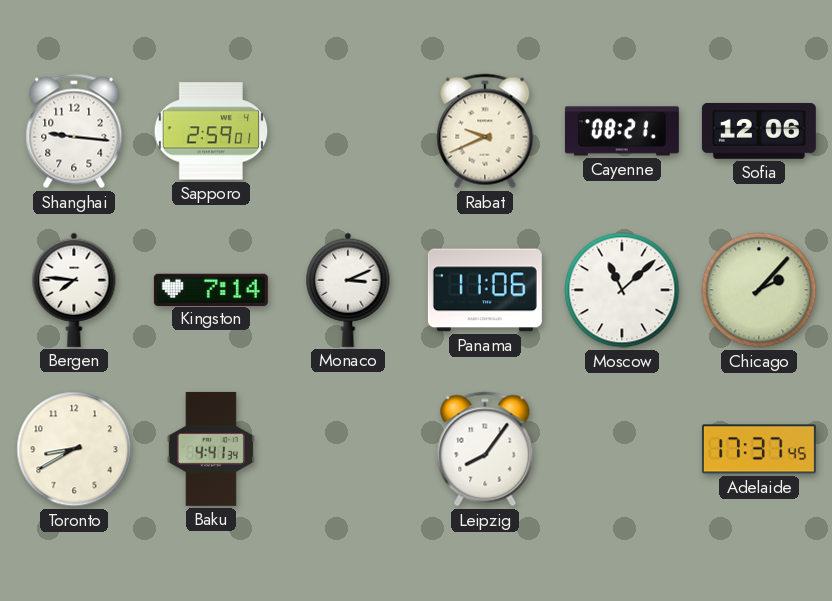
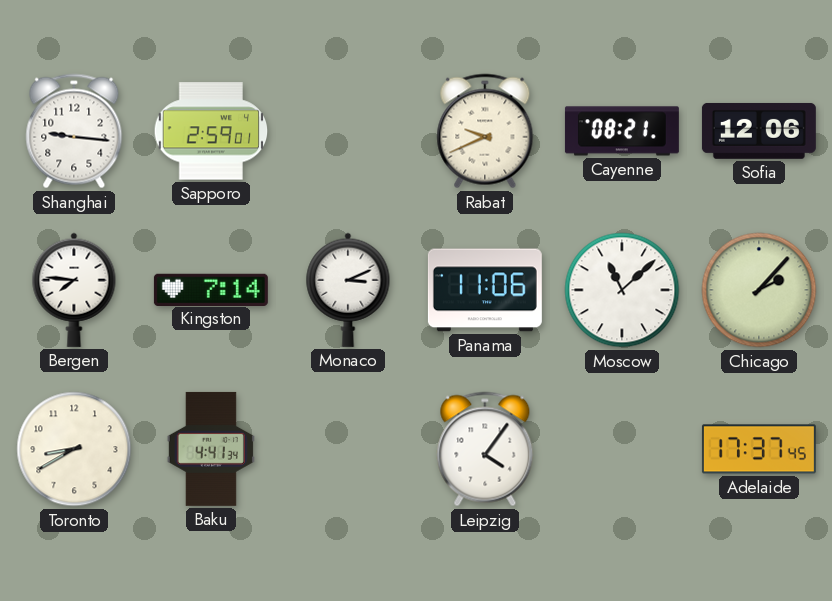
Leipzig: 8:06 -> 4:06 (485, 449)
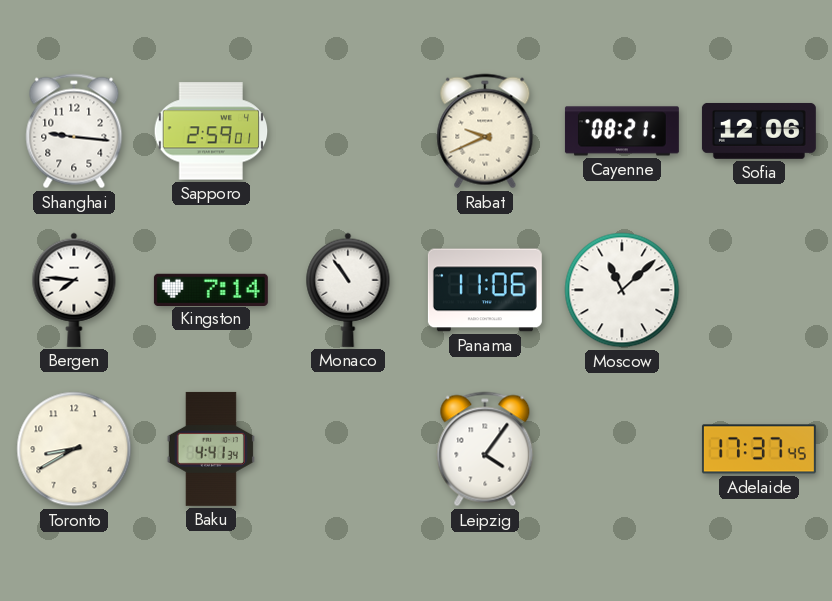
Monaco: 3:11 -> 10:54 (348, 290)
Chicago: 2:07 -> none (759, 290)
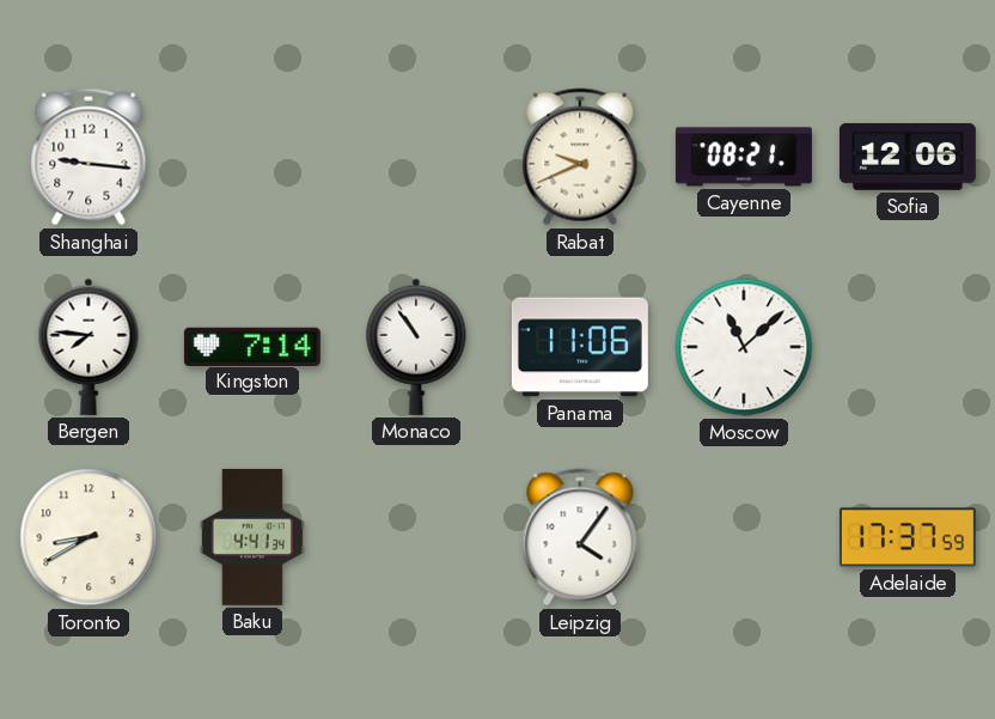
Sapporo: 2:59 -> none (211, 131)
Adelaide: 17:37:45 -> 17:37:59 (908, 537)
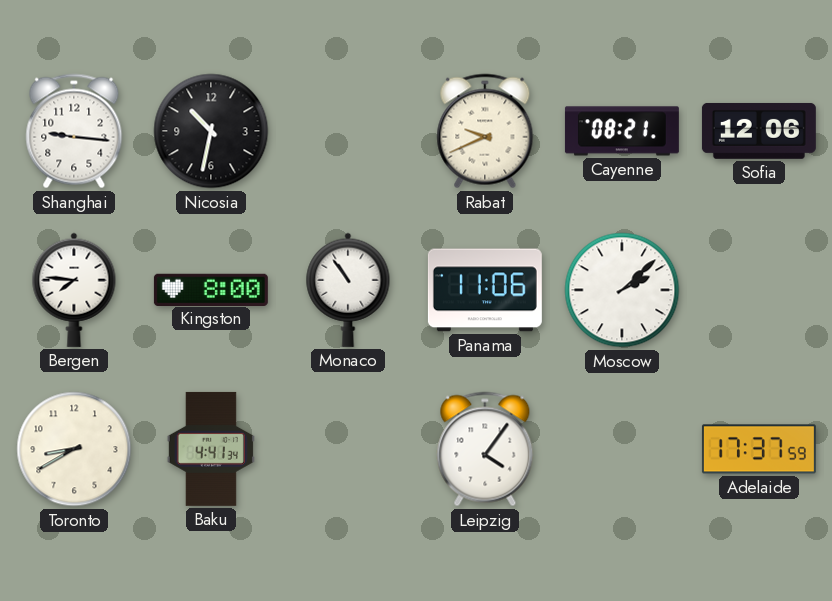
Nicosia: none -> 10:32 (211, 131)
Kingston: 7:14 -> 8:00 (211, 289)
Moscow: 11:08 -> 2:08 (622, 290)
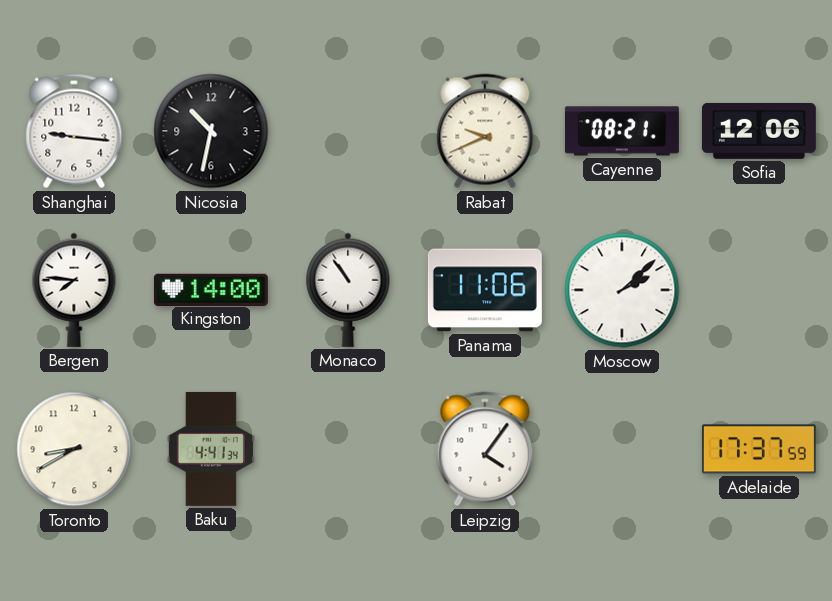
Kingston: 8:00 -> 14:00 (211, 289)
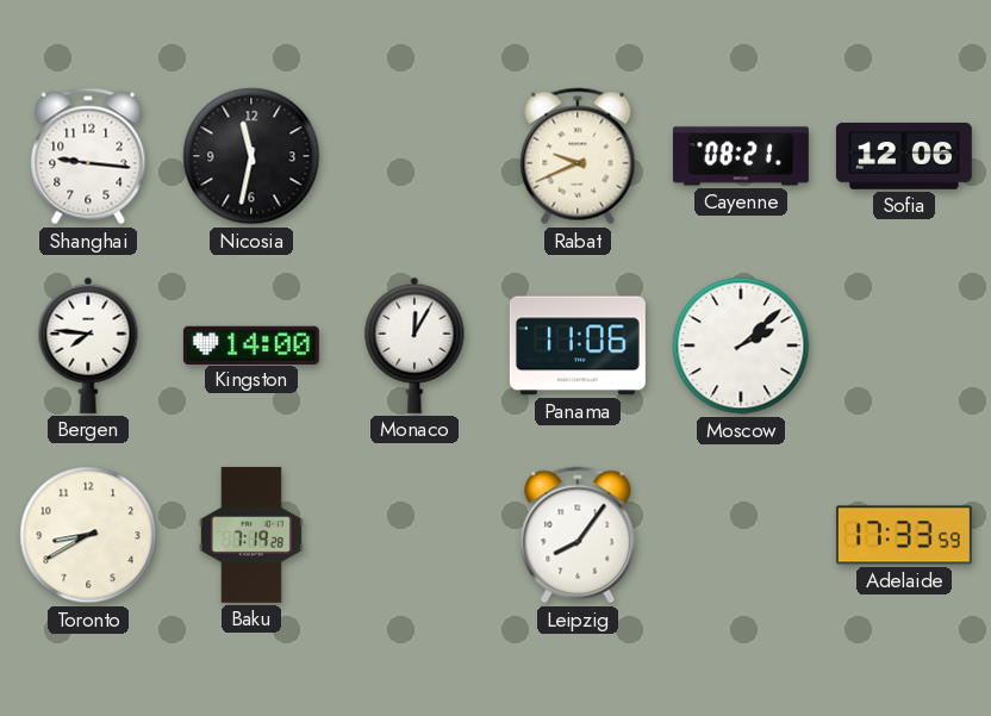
Nicosia: 10:32 -> 11:32 (251, 156)
Monaco: 10:54 -> 12:05 (415, 345)
Baku: 4:41 -> 7:19 (251, 535)
Leipzig: 4:06 -> 8:06 (578, 535)
Adelaide: 17:37 -> 17:33 (904, 535)
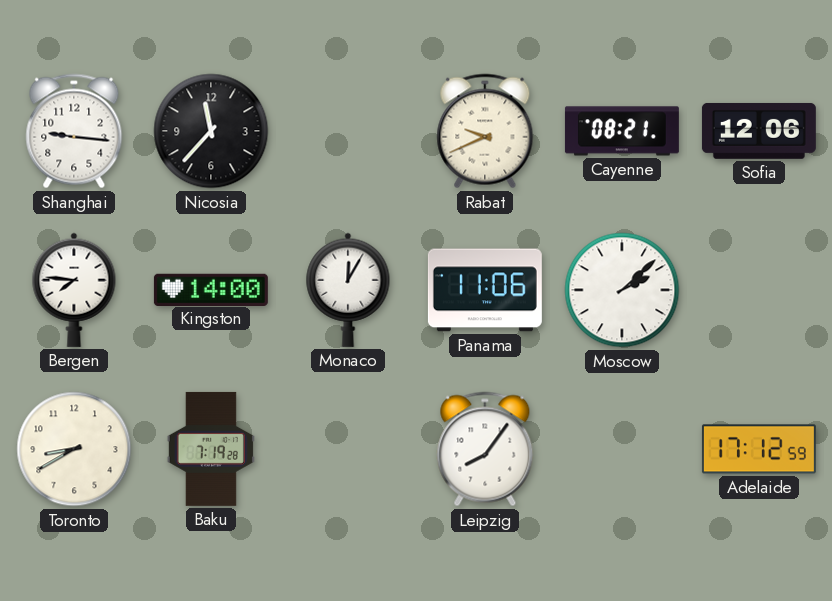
Nicosia: 11:32 -> 11:37 (211, 131)
Adelaide: 17:33 -> 17:12 (759, 449)
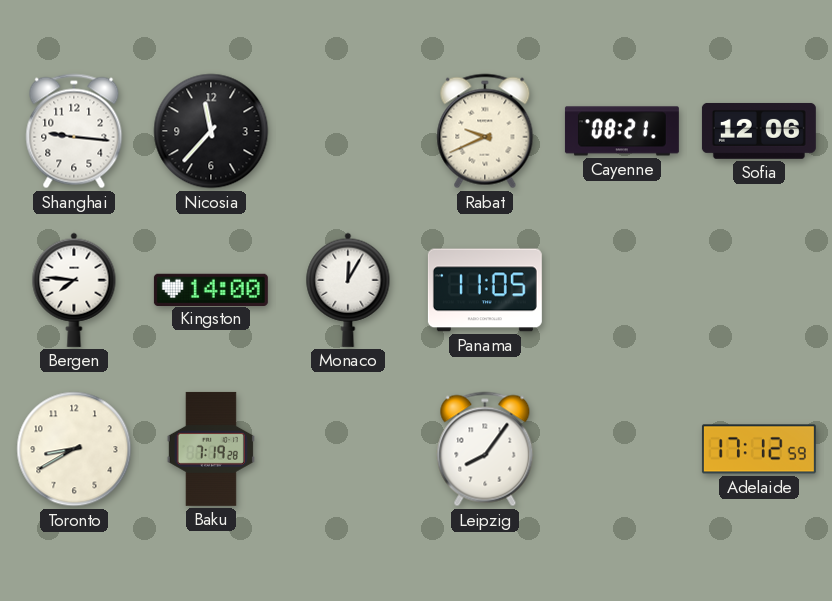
Panama: 11:06 -> 11:05 (485, 290)
Moscow: 2:08 -> none (622, 290)
